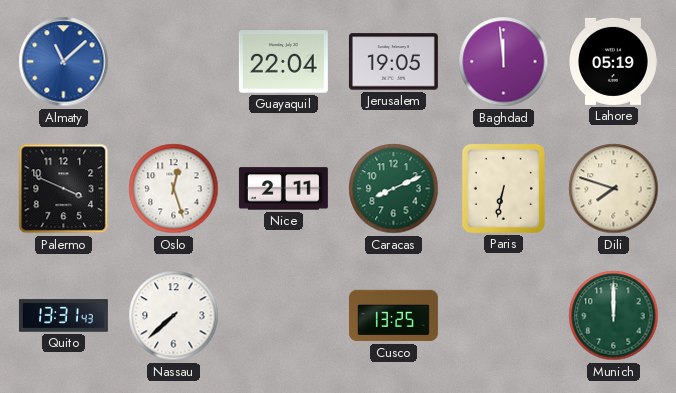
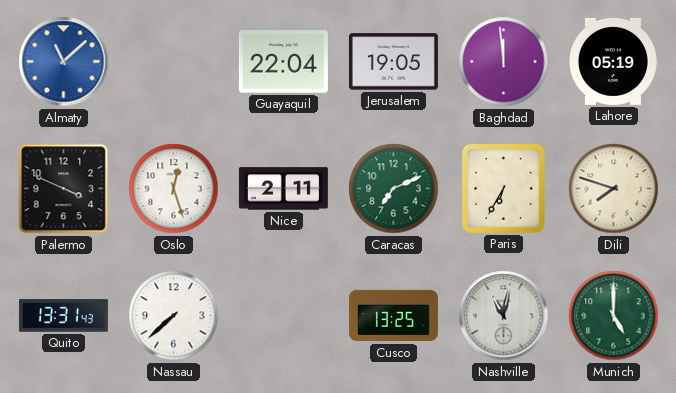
Caracas: 8:11 -> 7:11 (394, 189)
Paris: 6:32 -> 6:35 (503, 188)
Nashville: none -> 11:02 (504, 316)
Munich: 12:00 -> 5:00 (614, 316)
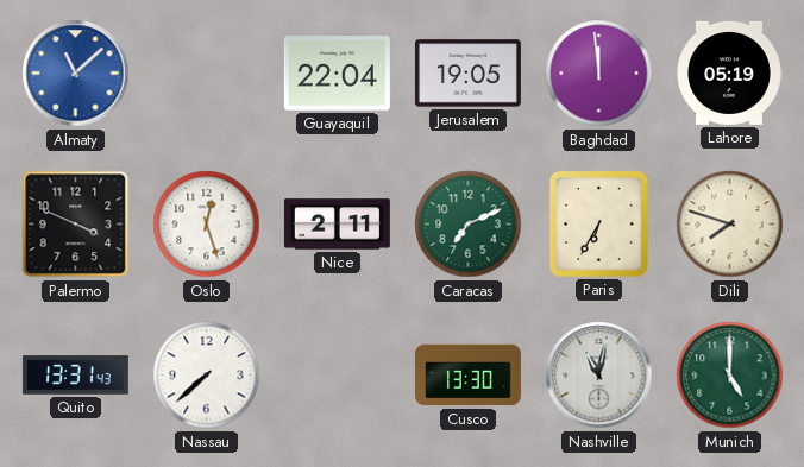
Cusco: 13:25 -> 13:30 (467, 376)
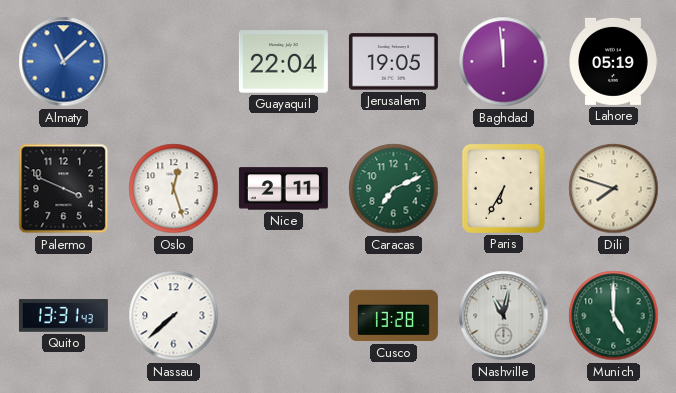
Cusco: 13:30 -> 13:28 (393, 316)
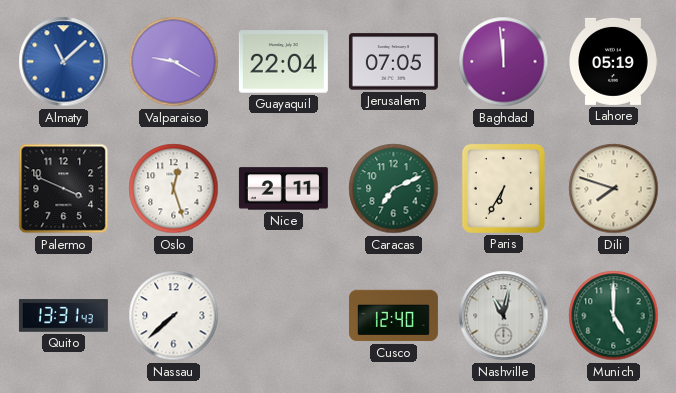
Valparaiso: none -> 9:20 (174, 62)
Jerusalem: 19:05 -> 07:05 (393, 62)
Cusco: 13:28 -> 12:40 (393, 316)
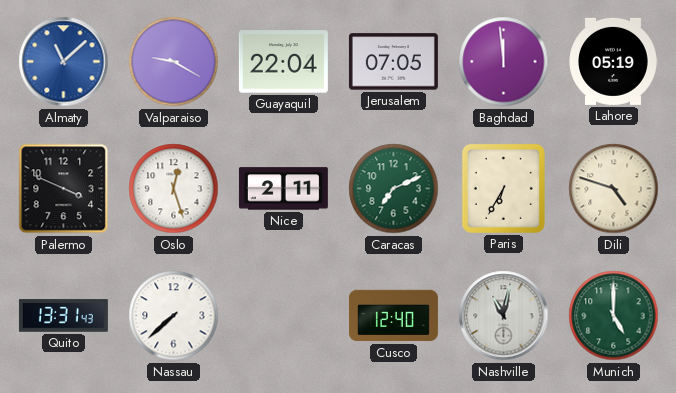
Dili: 7:48 -> 4:48 (614, 189)
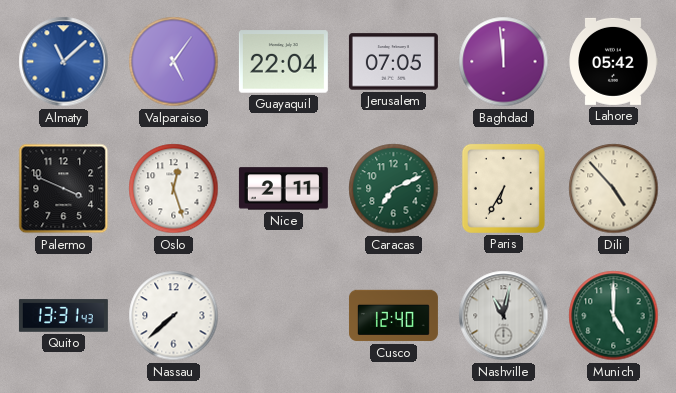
Valparaiso: 9:20 -> 5:06 (174, 62)
Lahore: 05:19 -> 05:42 (613, 61)
Dili: 4:48 -> 4:53 (614, 189)
